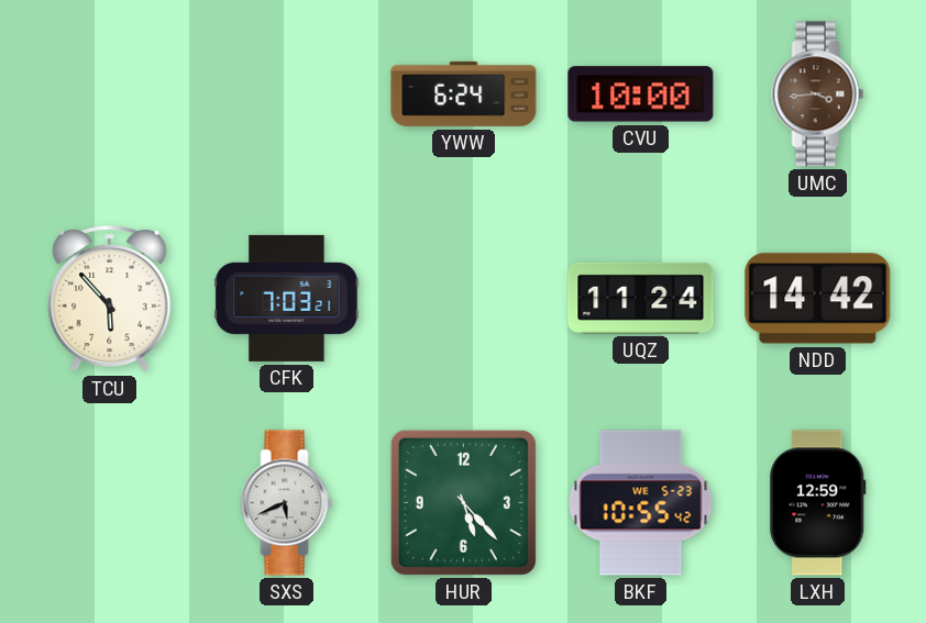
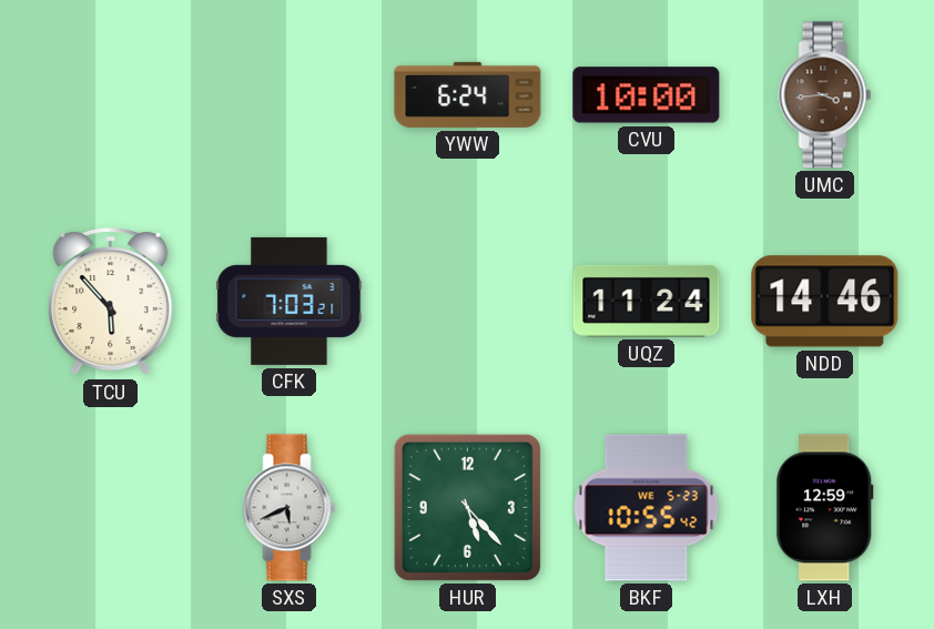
NDD: 14:42 -> 14:46 (825, 302)
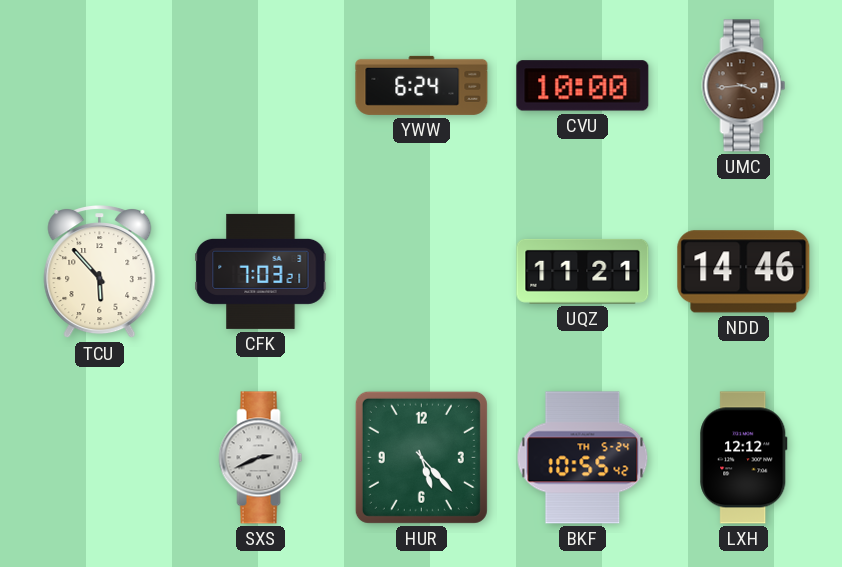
UQZ: 11:24 -> 11:21 (583, 271)
SXS: 5:41 -> 2:41 (261, 458)
BKF date: WE 5-23 -> TH 5-24 (583, 458)
LXH: 12:59 -> 12:12 (744, 458)
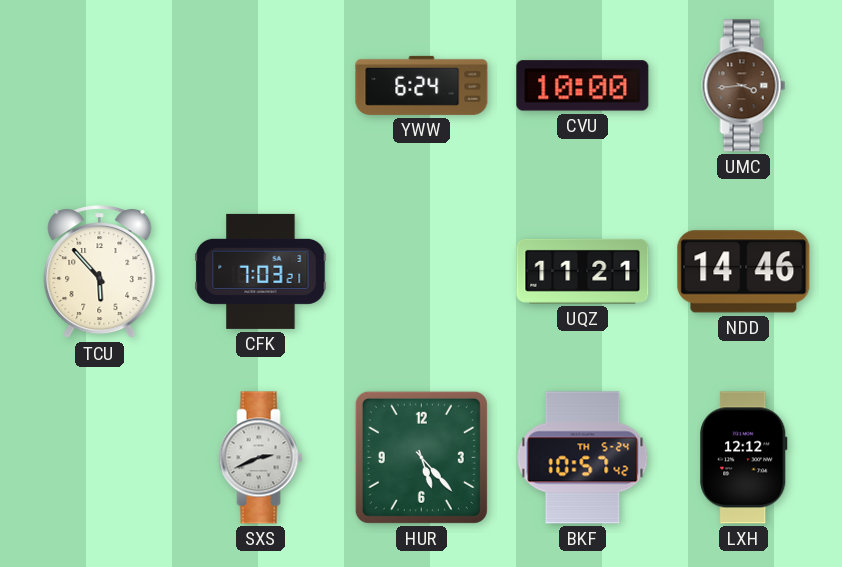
BKF: 10:55 -> 10:57 (583, 458)
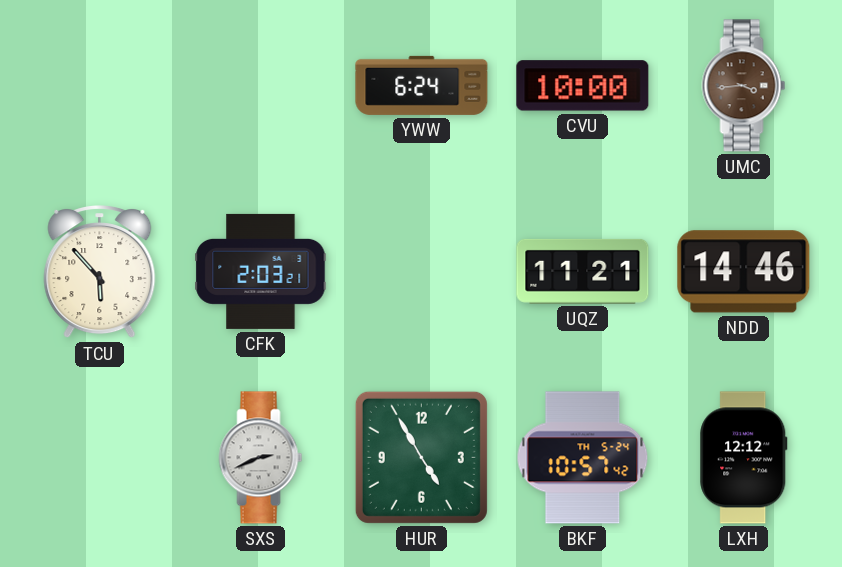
CFK: 7:03 -> 2:03 (261, 271)
HUR: 5:23 -> 4:55 (421, 457)
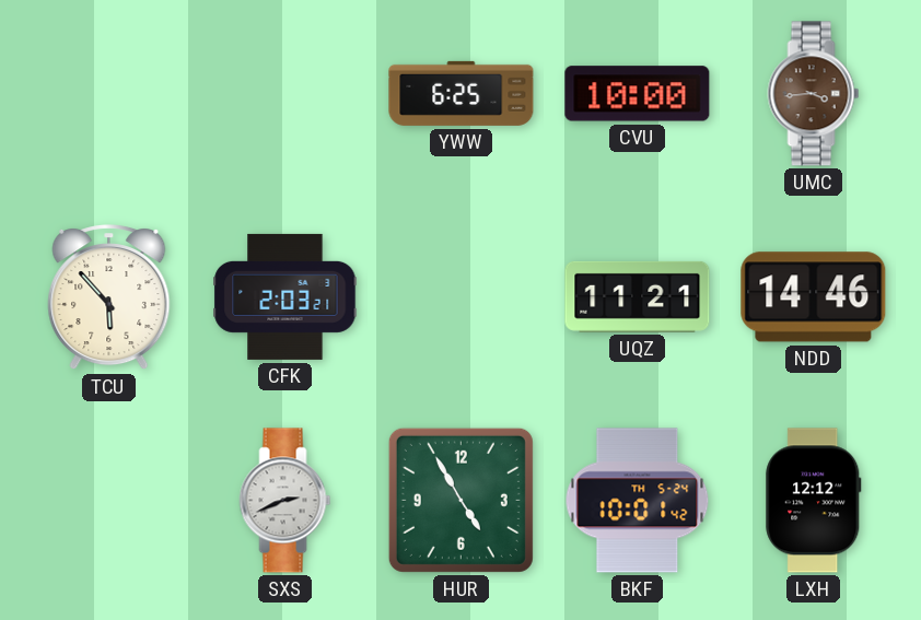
YWW: 6:24 -> 6:25 (462, 93)
BKF: 10:57 -> 10:01 (638, 501)
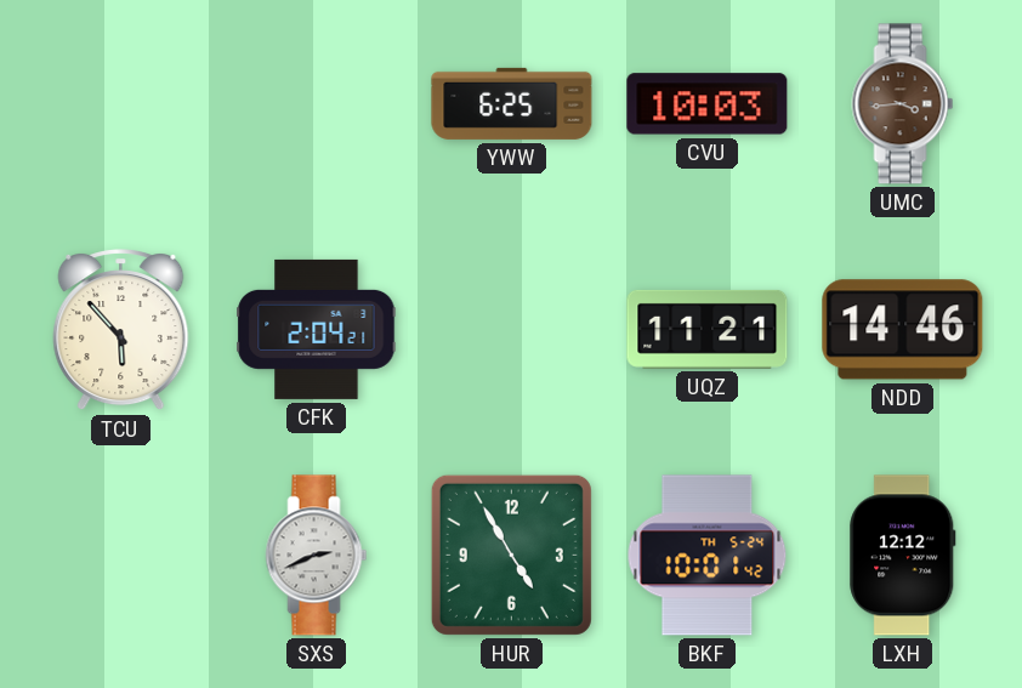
CVU: 10:00 -> 10:03 (708, 104)
CFK: 2:03 -> 2:04 (317, 329)
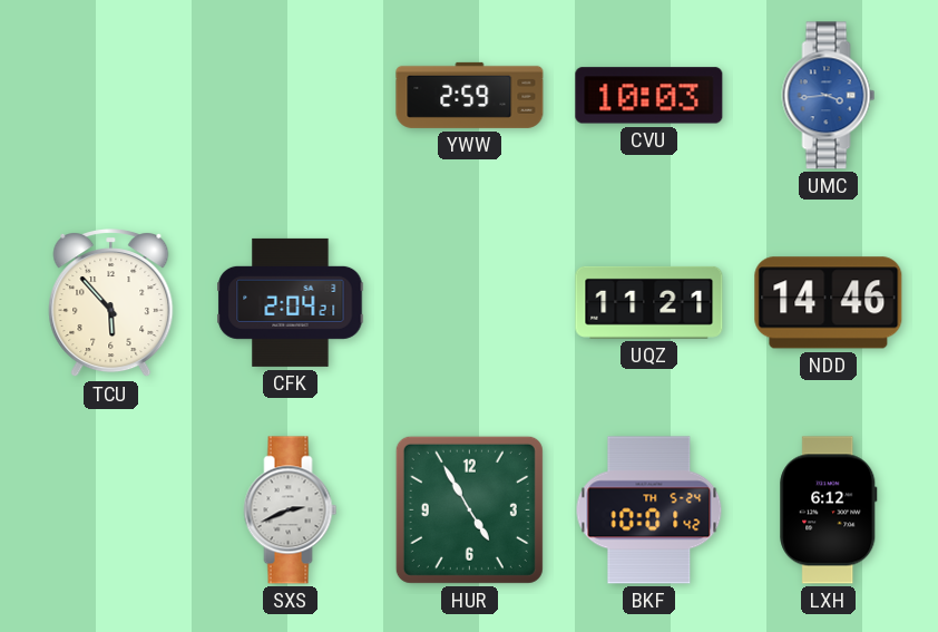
YWW: 6:25 -> 2:59 (470, 95)
UMC dial: brown -> blue (829, 96)
LXH: 12:12 -> 6:12 (829, 511)
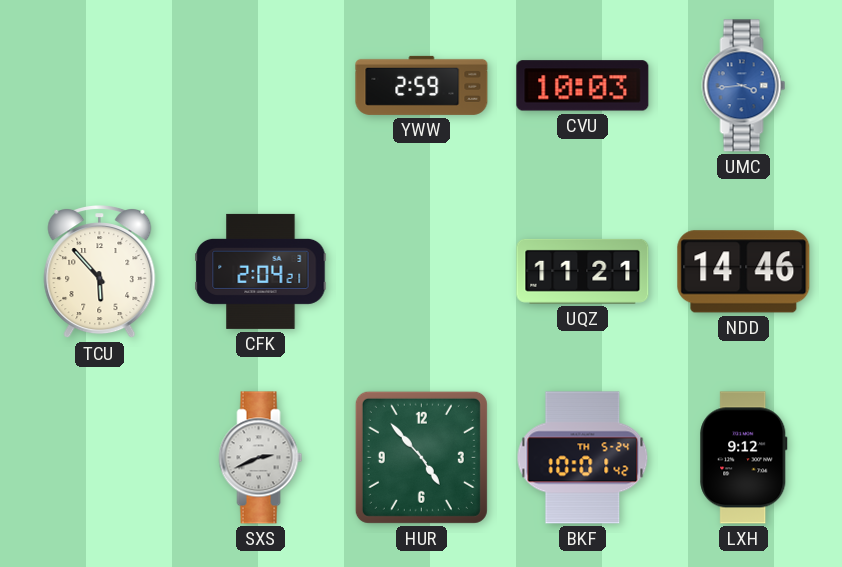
HUR: 4:55 -> 4:53 (421, 457)
LXH: 6:12 -> 9:12 (744, 458)
